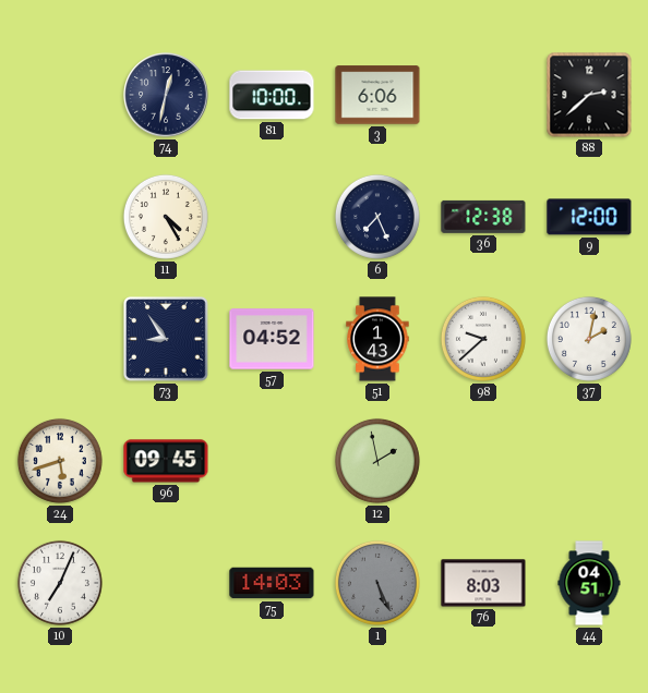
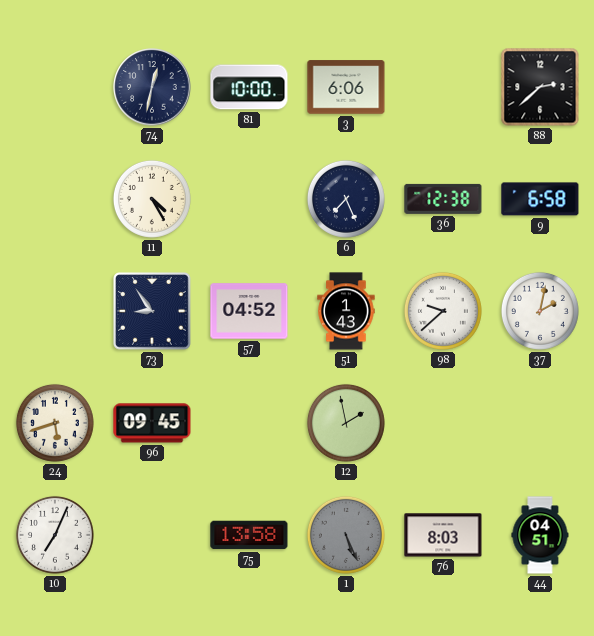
9: 12:00 -> 6:58 (540, 199)
75: 14:03 -> 13:58 (249, 535)
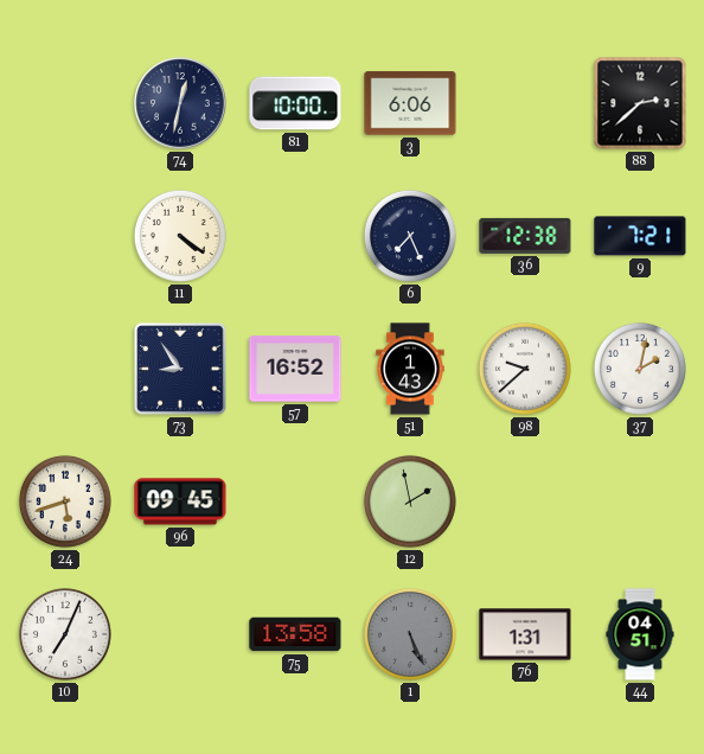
11: 4:25 -> 4:21 (180, 236)
9: 6:58 -> 7:21 (640, 236)
57: 04:52 -> 16:52 (295, 369)
76: 8:03 -> 1:31 (525, 634)
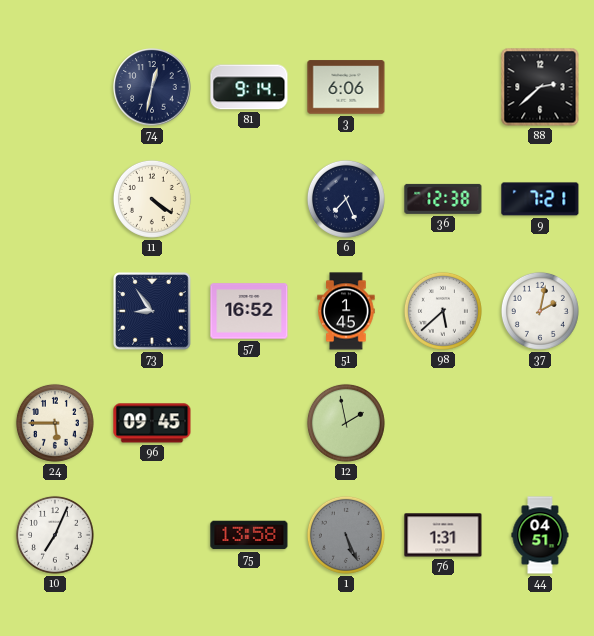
81: 10:00 -> 9:14 (249, 87)
51: 1:43 -> 1:45 (346, 311)
98: 9:38 -> 5:38 (443, 311)
24: 5:42 -> 5:45 (55, 423)
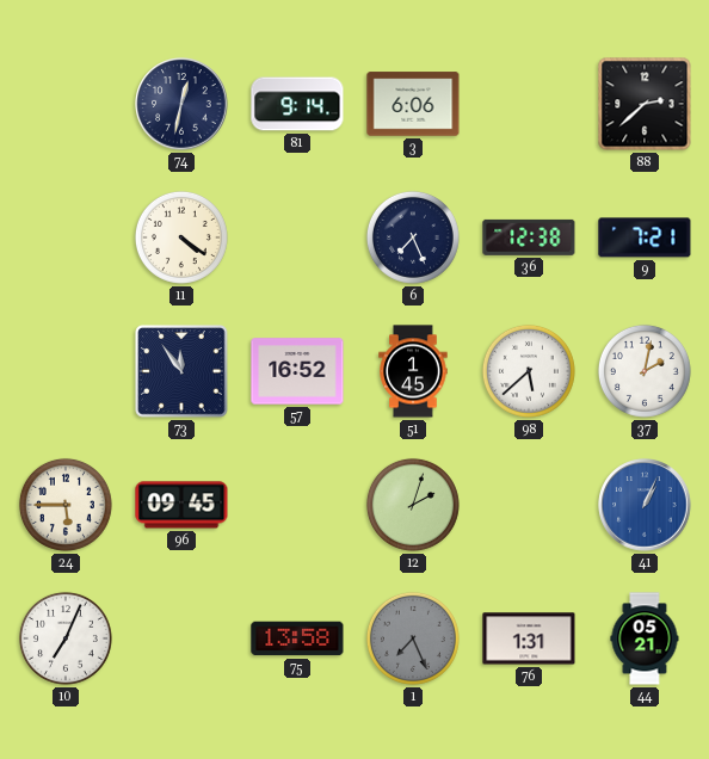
73: 8:54 -> 11:54 (181, 371)
12: 1:58 -> 2:03 (413, 505)
41: none -> 1:04 (645, 505)
1: 5:26 -> 7:26 (413, 638)
44: 04:51 -> 05:21 (645, 638)
